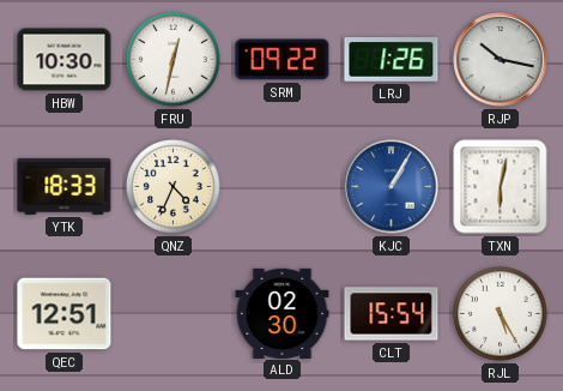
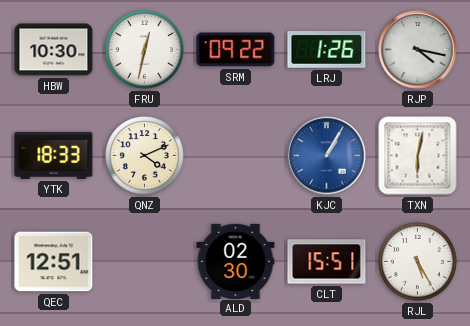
RJP: 10:17 -> 4:17 (418, 50)
QNZ: 4:34 -> 4:11 (145, 156)
CLT: 15:54 -> 15:51 (327, 262)
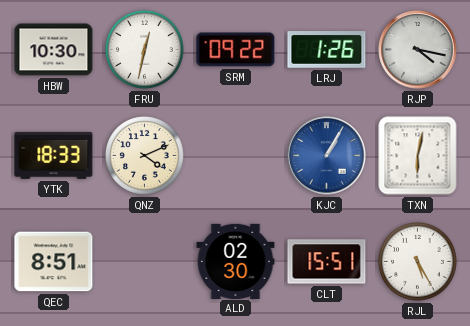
QEC: 12:51 -> 8:51 (54, 262)
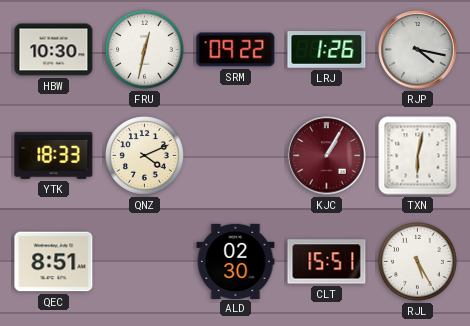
KJC dial: blue -> burgundy (327, 156)
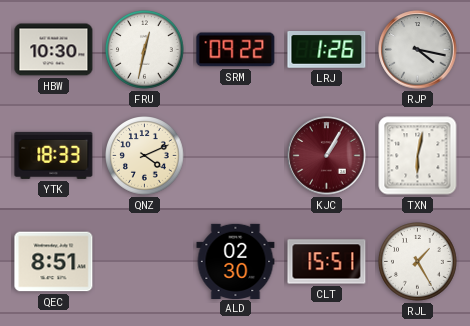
RJL: 5:25 -> 1:25 (418, 262)
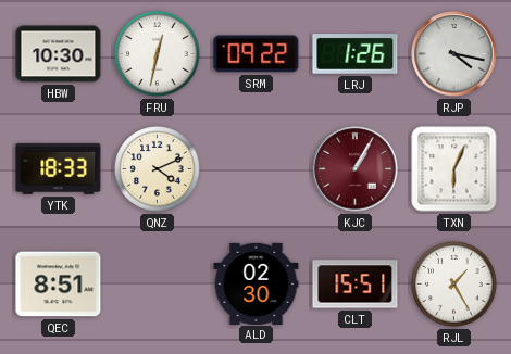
TXN: 6:02 -> 6:04 (454, 169)
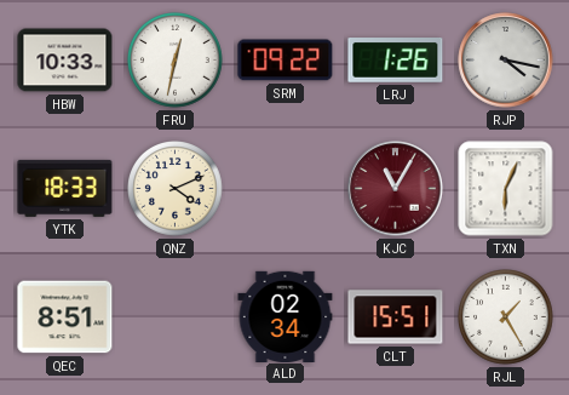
HBW: 10:30 -> 10:33 (65, 61)
KJC: 1:05 -> 11:05 (396, 189)
ALD: 02:30 -> 02:34 (286, 316)
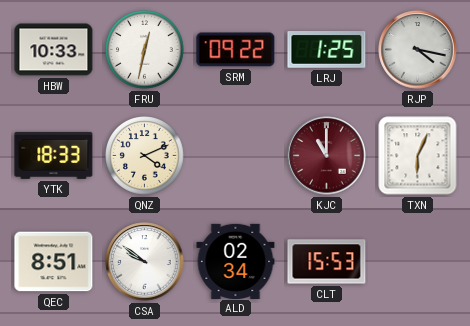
LRJ: 1:26 -> 1:25 (327, 50)
KJC: 11:05 -> 11:00 (327, 156)
CSA: none -> 9:51 (145, 262)
CLT: 15:51 -> 15:53 (327, 262)
RJL: 1:25 -> none (506, 317)
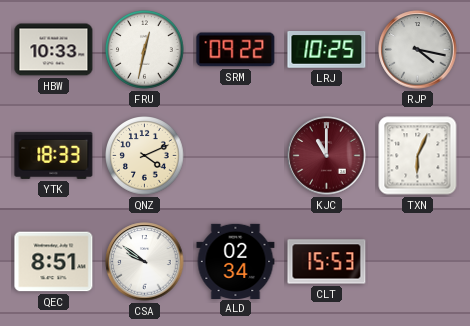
LRJ: 1:25 -> 10:25 (327, 50)
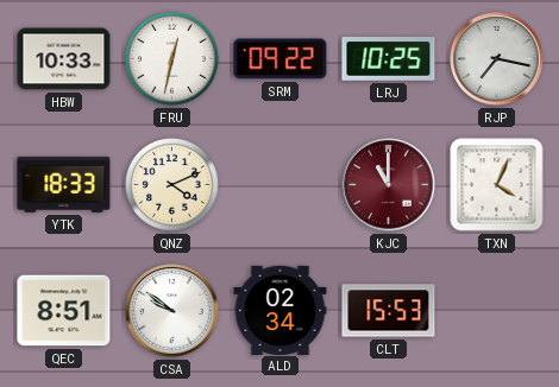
RJP: 4:17 -> 7:17 (497, 59)
TXN: 6:04 -> 4:04 (497, 185)
